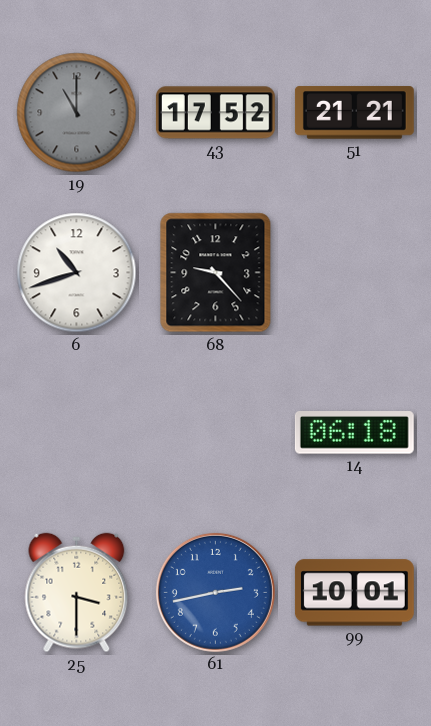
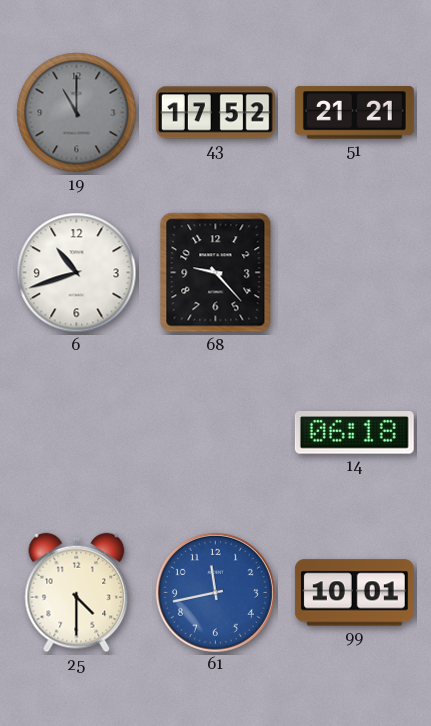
25: 3:30 -> 4:30 (77, 593)
61: 2:43 -> 11:43 (215, 592)
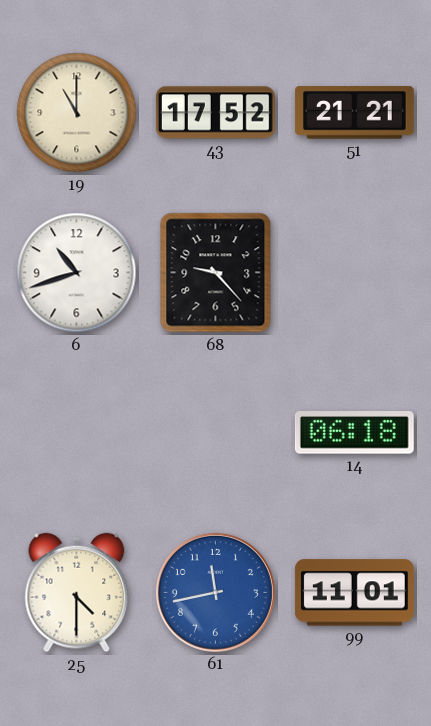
19 dial: grey -> cream (77, 113)
99: 10:01 -> 11:01 (354, 593)
